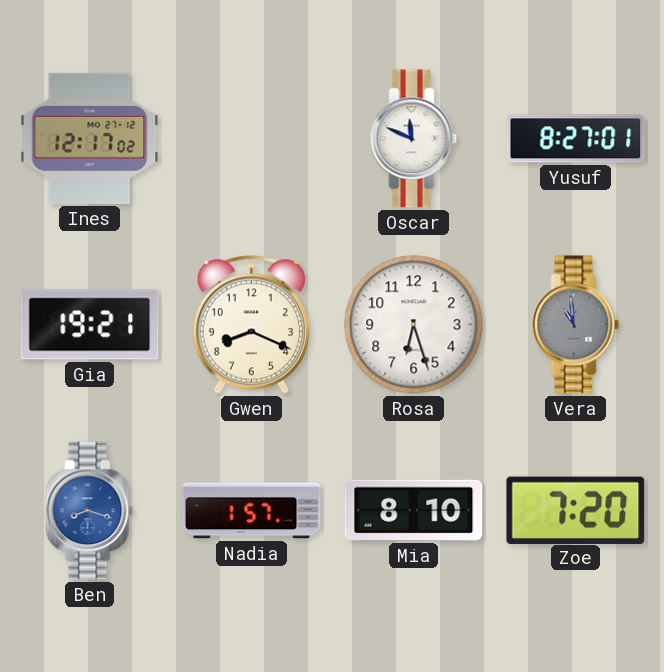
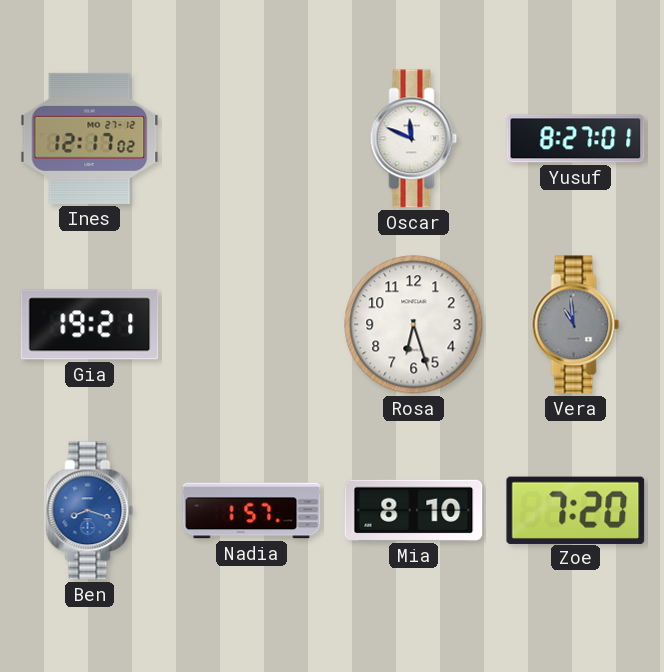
Gwen: 8:19 -> none (251, 325)
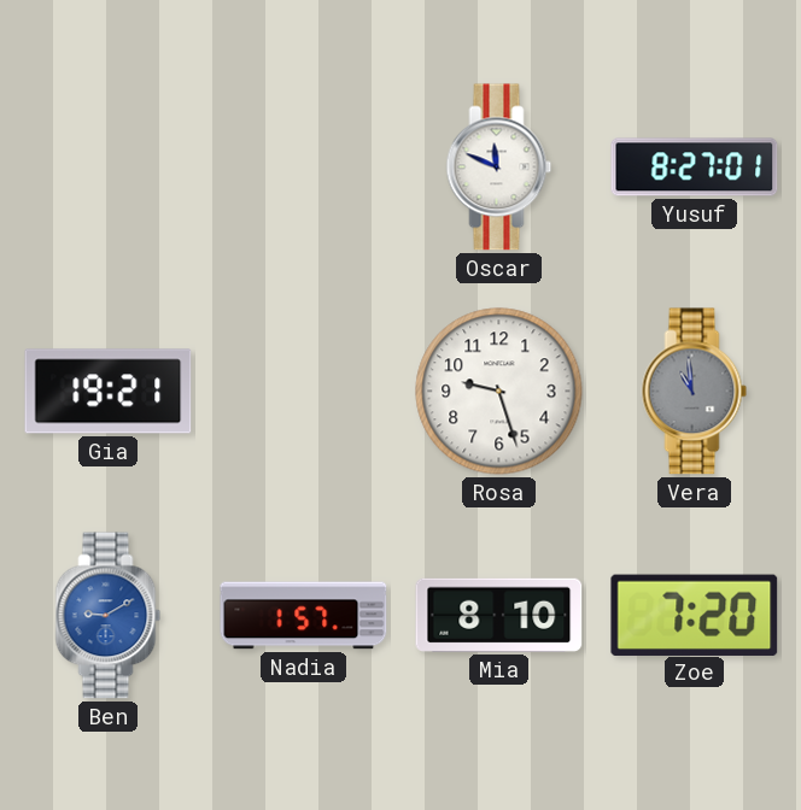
Ines: 12:17 -> none (90, 138)
Rosa: 6:27 -> 9:27 (499, 392)
Ben: 8:18 -> 9:10 (109, 616)
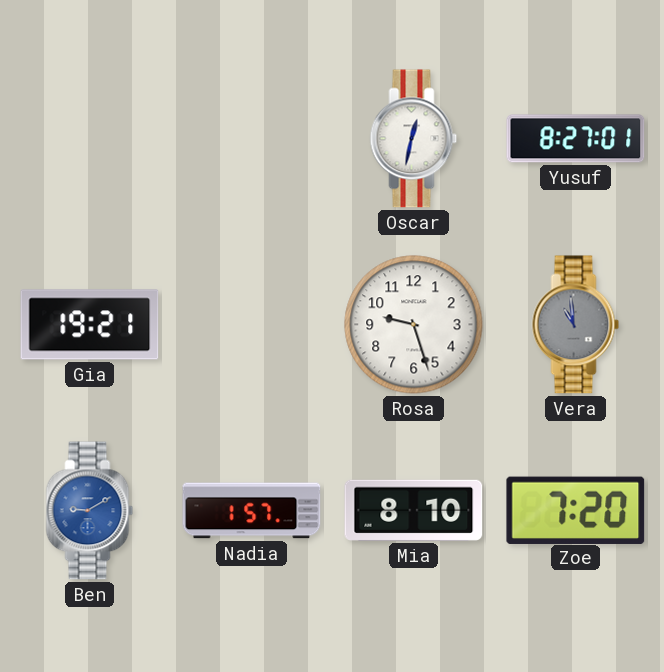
Oscar: 11:49 -> 12:32 (414, 139)
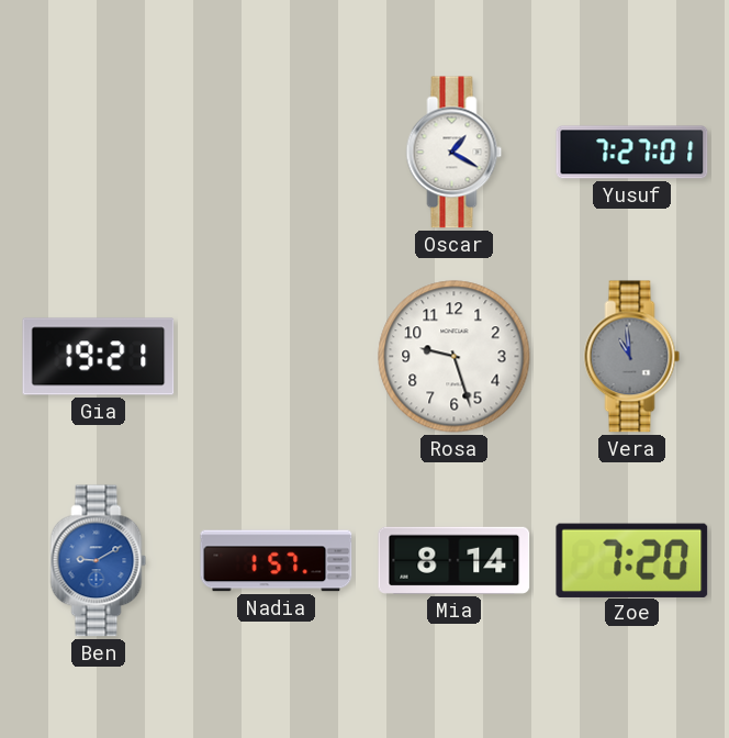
Oscar: 12:32 -> 1:20 (455, 153)
Yusuf: 8:27 -> 7:27 (632, 153)
Mia: 8:10 -> 8:14 (455, 560)
